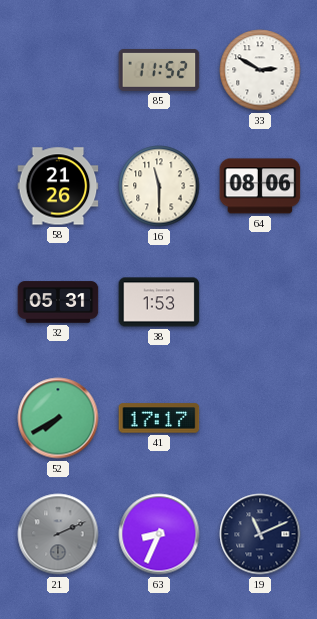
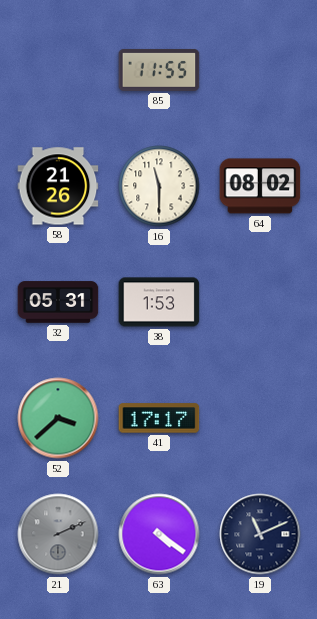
85: 11:52 -> 11:55 (159, 70)
33: 2:50 -> none (260, 70)
64: 08:06 -> 08:02 (260, 186)
52: 7:40 -> 3:38 (58, 418)
63: 8:34 -> 4:21 (159, 534)
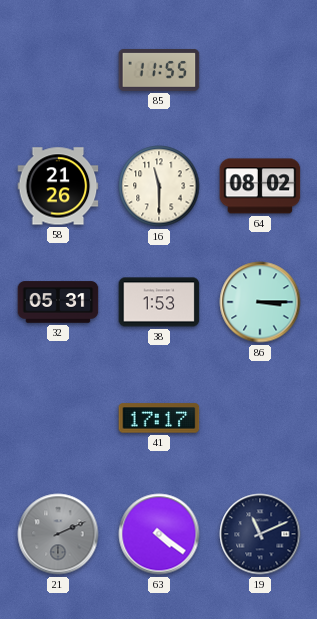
86: none -> 3:15 (260, 302)
52: 3:38 -> none (58, 418)
